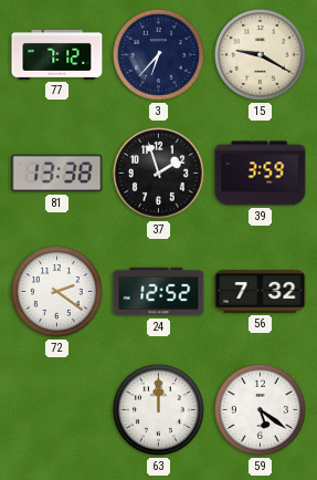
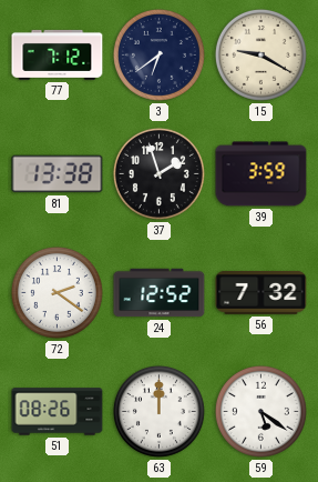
3: 6:37 -> 6:39 (158, 54)
51: none -> 08:26 (58, 412)
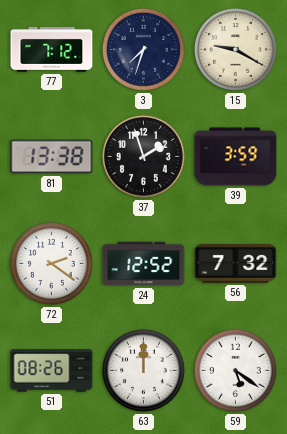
3: 6:39 -> 7:33 (143, 49)
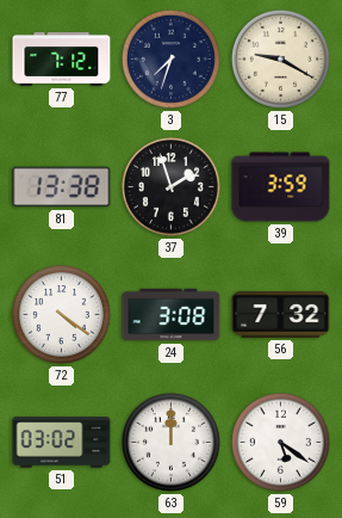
72: 2:21 -> 4:21 (61, 314)
24: 12:52 -> 3:08 (172, 315)
51: 08:26 -> 03:02 (62, 443)
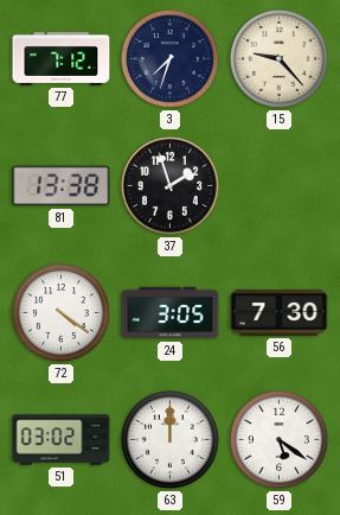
15: 9:20 -> 9:23 (278, 58)
39: 3:59 -> none (281, 187)
24: 3:08 -> 3:05 (171, 313)
56: 7:32 -> 7:30 (280, 312)
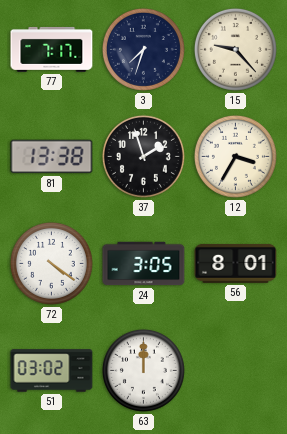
77: 7:12 -> 7:17 (52, 49)
12: none -> 3:35 (235, 156)
56: 7:30 -> 8:01 (236, 263)
59: 5:21 -> none (278, 439)
